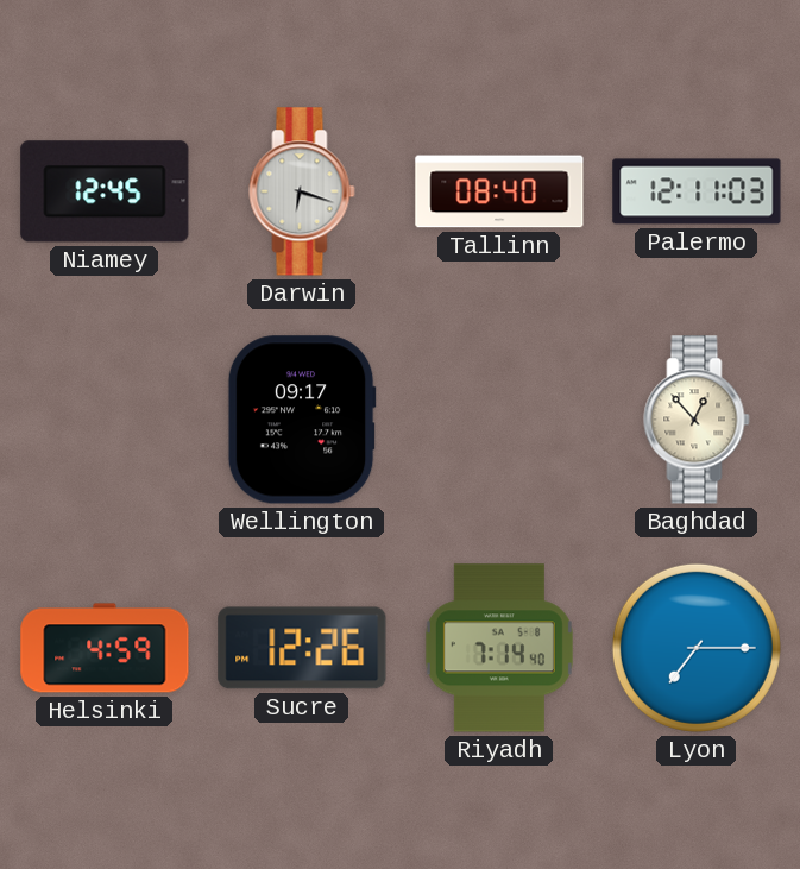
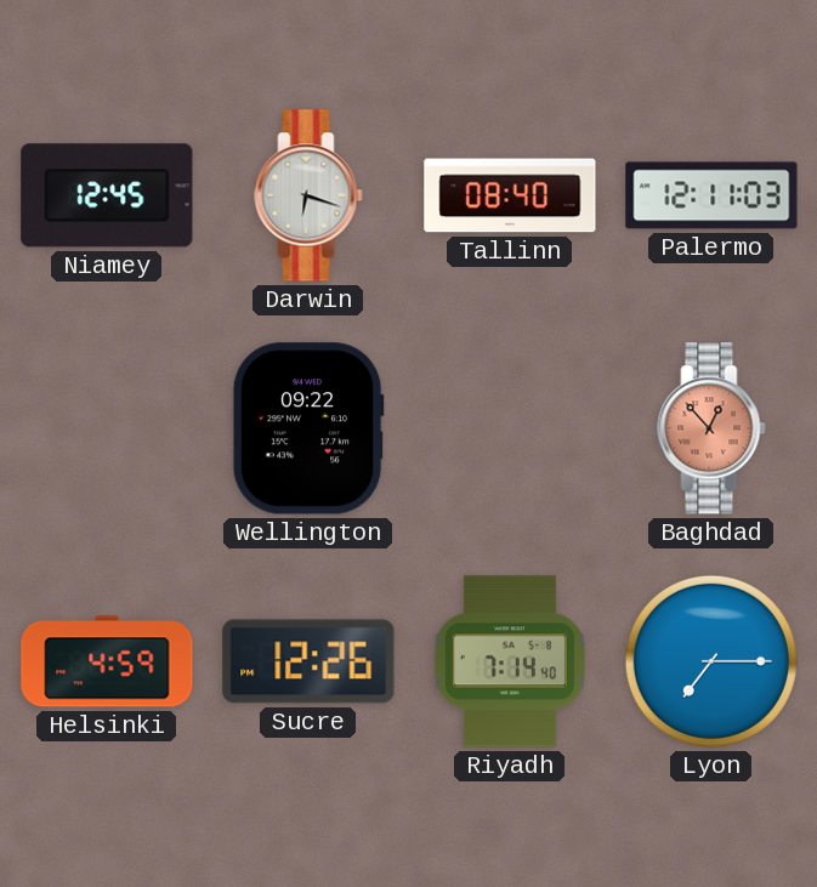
Wellington: 09:17 -> 09:22 (308, 428)
Baghdad dial: cream -> salmon (711, 428)
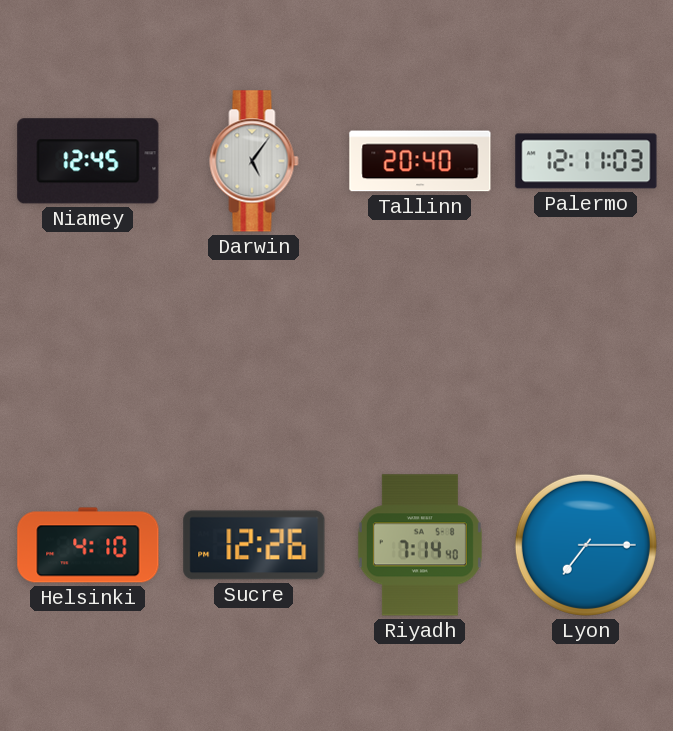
Darwin: 6:18 -> 5:06 (254, 161)
Tallinn: 08:40 -> 20:40 (420, 161)
Wellington: 09:22 -> none (308, 428)
Baghdad: 12:53 -> none (711, 428)
Helsinki: 4:59 -> 4:10 (88, 545)
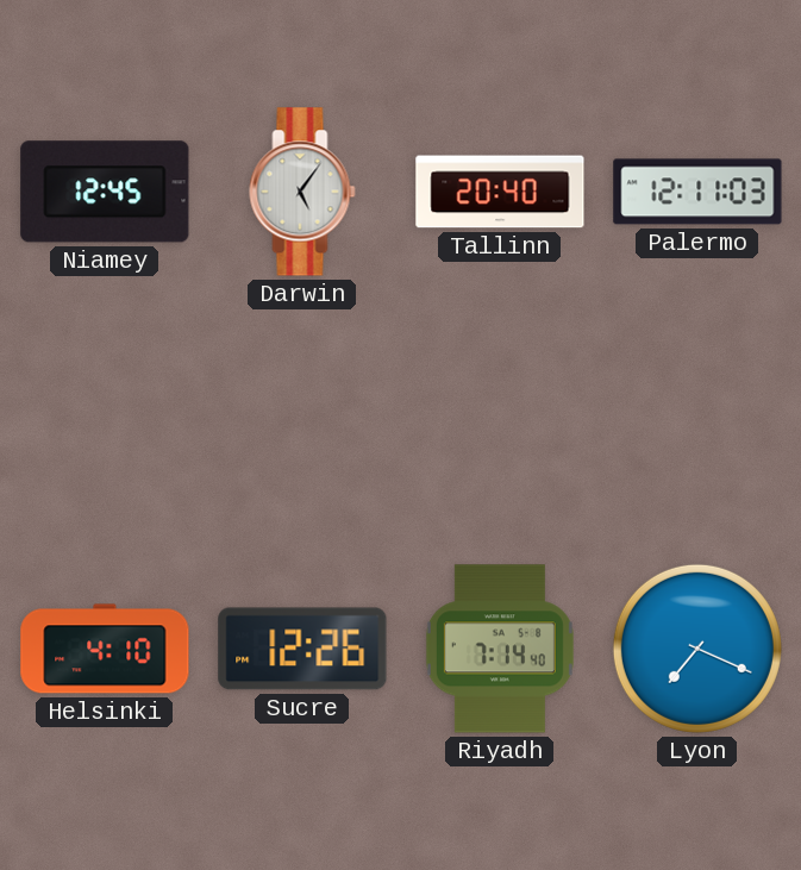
Lyon: 7:15 -> 7:19 (697, 649)
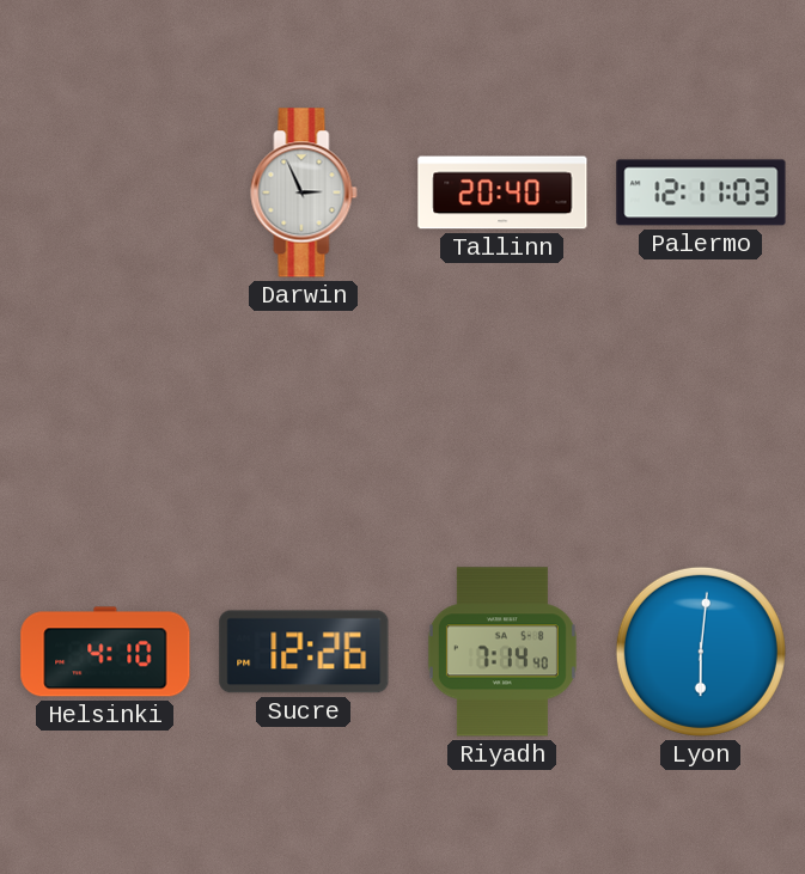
Niamey: 12:45 -> none (105, 192)
Darwin: 5:06 -> 2:56 (304, 192)
Lyon: 7:19 -> 6:01 (701, 652)
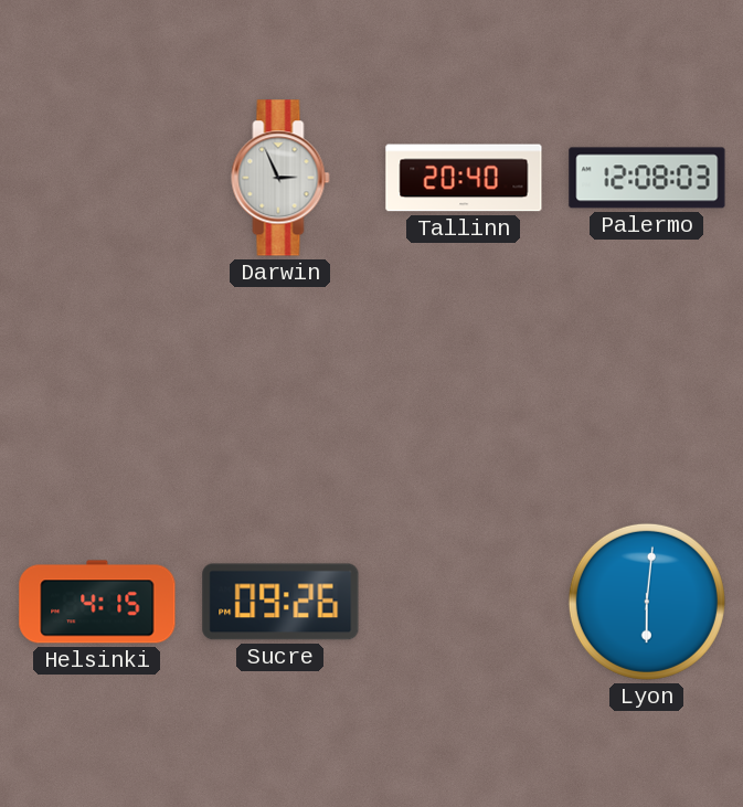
Palermo: 12:11 -> 12:08 (647, 178)
Helsinki: 4:10 -> 4:15 (97, 602)
Sucre: 12:26 -> 09:26 (280, 602)
Riyadh: 7:14 -> none (502, 652)
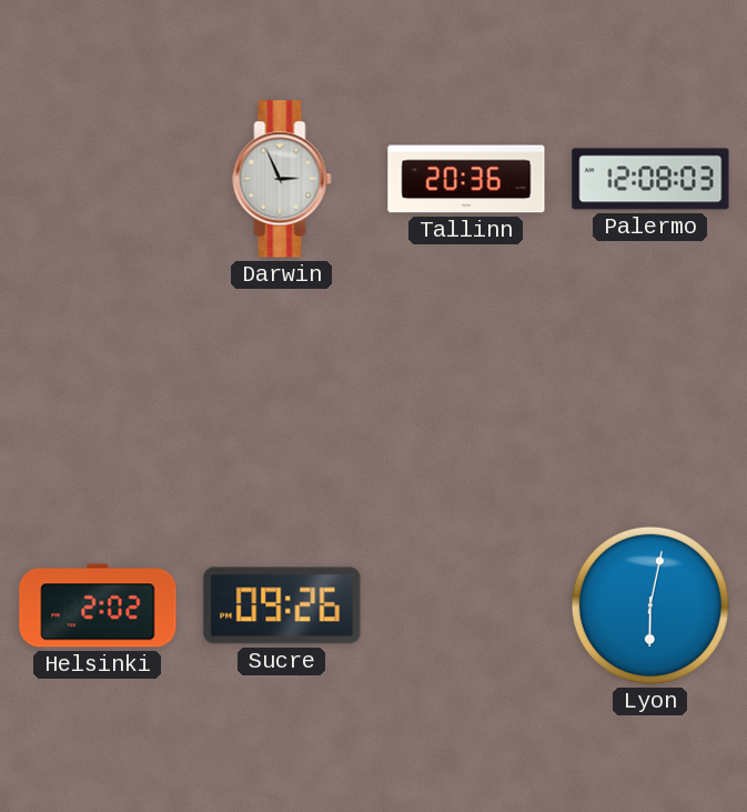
Tallinn: 20:40 -> 20:36 (466, 179)
Helsinki: 4:15 -> 2:02 (98, 605)
Lyon: 6:01 -> 6:02 (650, 605)
